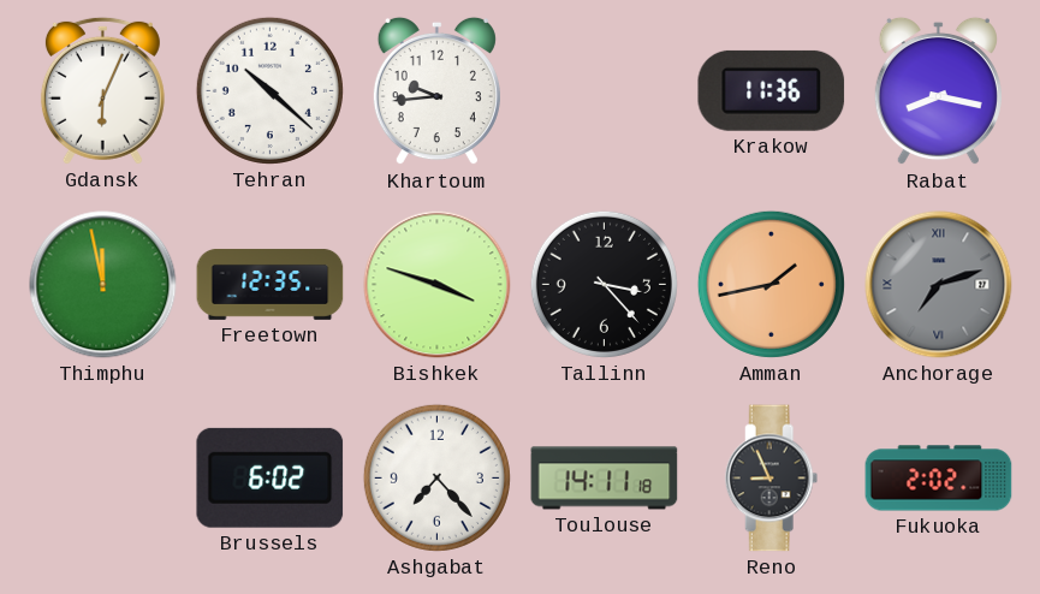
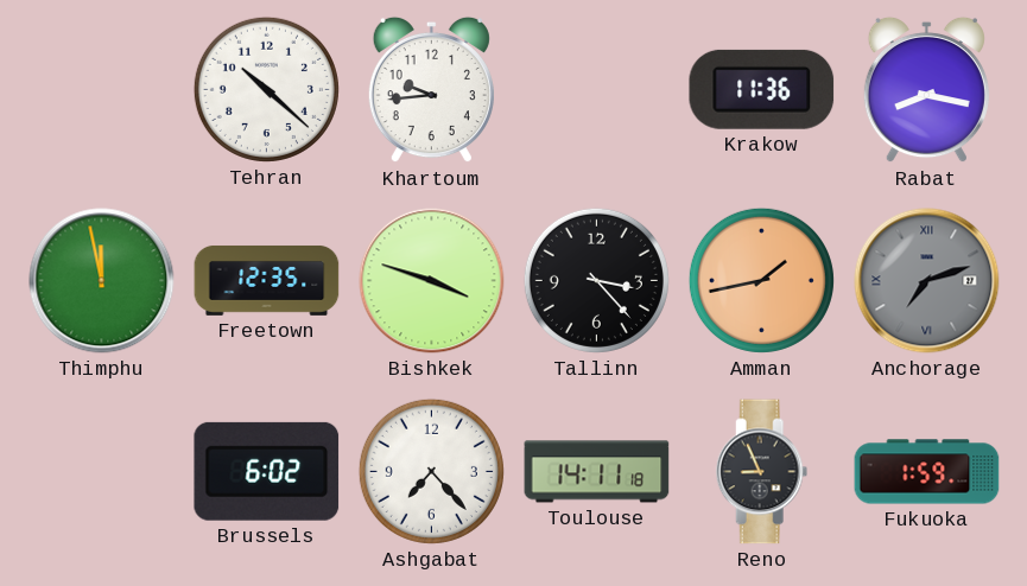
Gdansk: 6:04 -> none (102, 90)
Fukuoka: 2:02 -> 1:59 (927, 472)
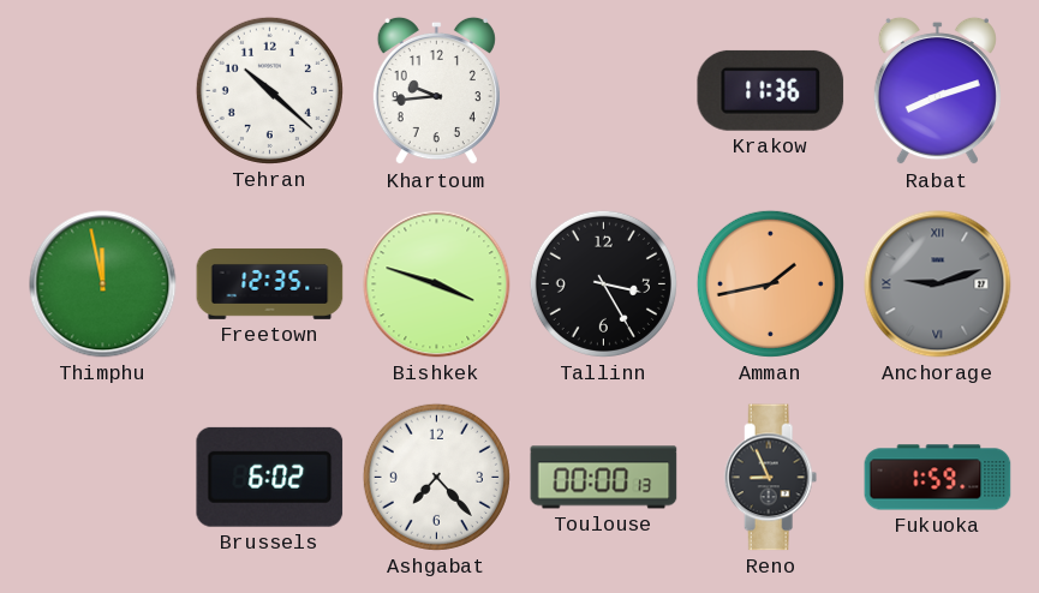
Rabat: 8:17 -> 8:12 (937, 91)
Tallinn: 3:23 -> 3:25 (603, 283)
Anchorage: 7:12 -> 9:12 (938, 284)
Toulouse: 14:11 -> 00:00 (604, 478)
